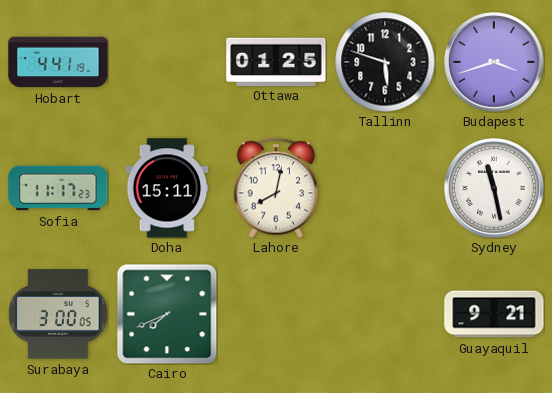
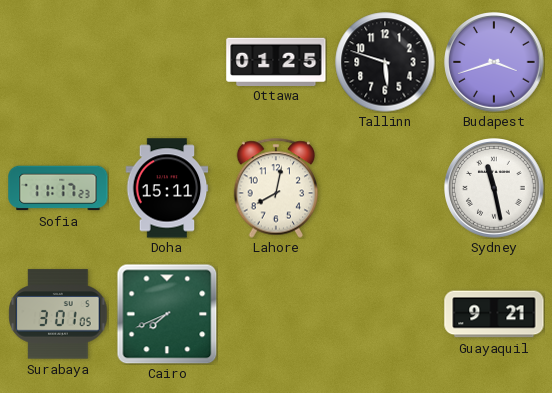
Hobart: 4:41 -> none (58, 62)
Surabaya: 3:00 -> 3:01 (58, 314)
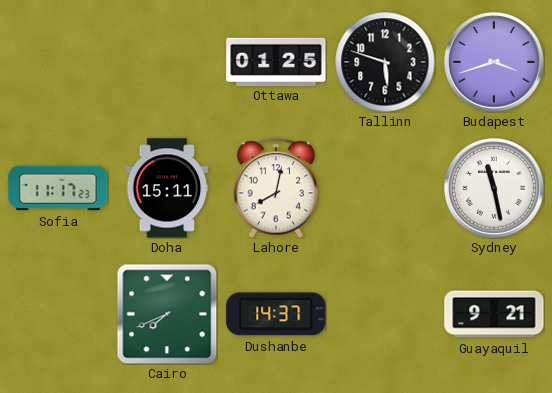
Surabaya: 3:01 -> none (58, 314)
Dushanbe: none -> 14:37 (276, 314)
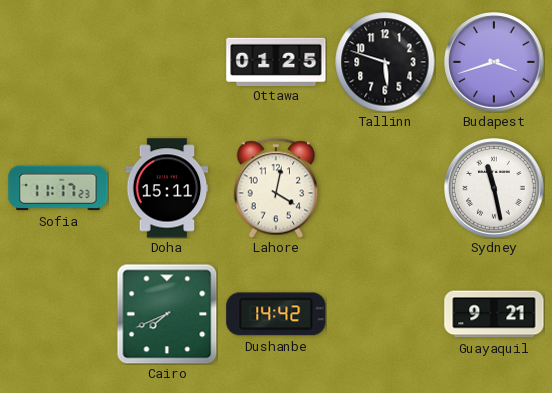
Lahore: 8:02 -> 4:02 (276, 188)
Dushanbe: 14:37 -> 14:42 (276, 314)
